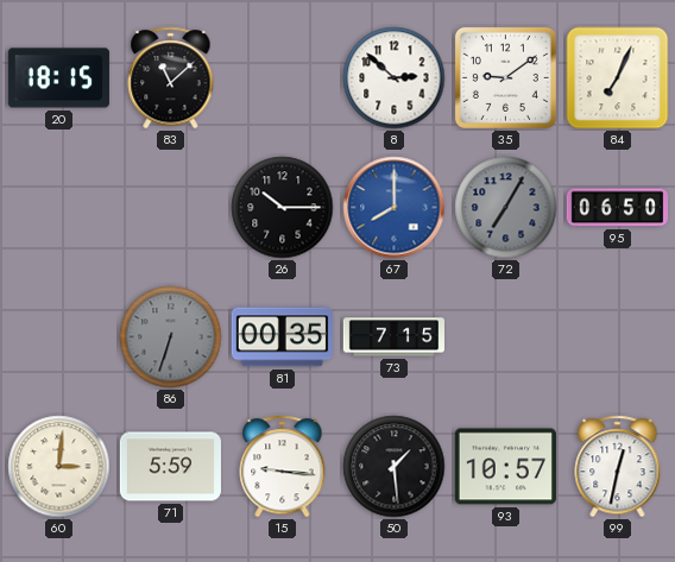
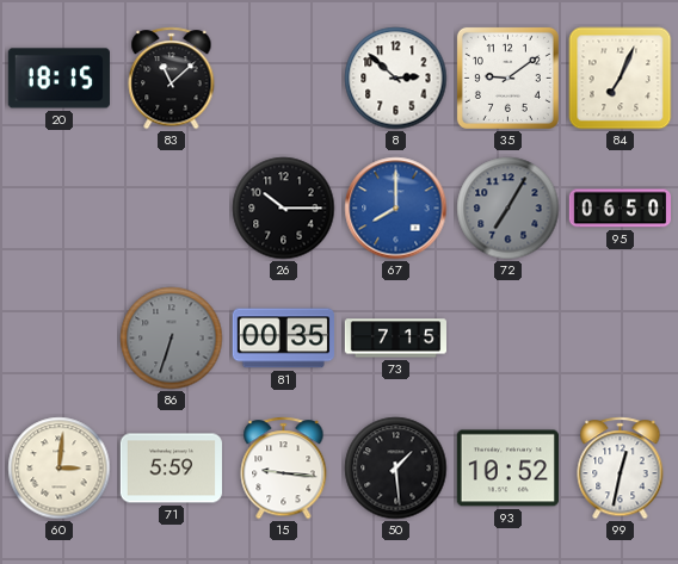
93: 10:57 -> 10:52 (507, 469)
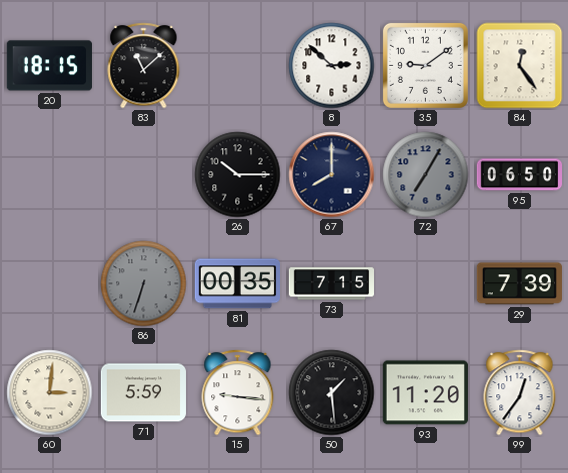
84: 7:04 -> 12:24 (520, 66)
67 dial: blue -> navy (332, 175)
29: none -> 7:39 (519, 284)
93: 10:52 -> 11:20 (425, 393)
99: 12:32 -> 12:36 (520, 393)
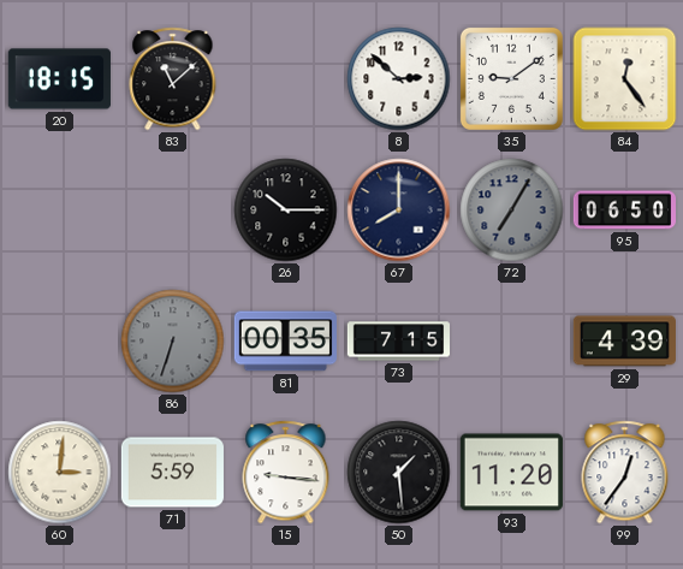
29: 7:39 -> 4:39 (624, 342)
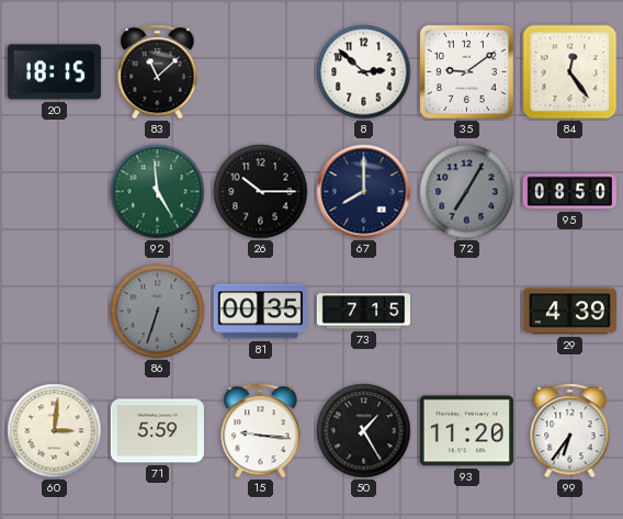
92: none -> 4:59 (158, 192)
95: 06:50 -> 08:50 (569, 192)
50: 1:29 -> 1:25 (364, 431)
99: 12:36 -> 6:36 (570, 431)
